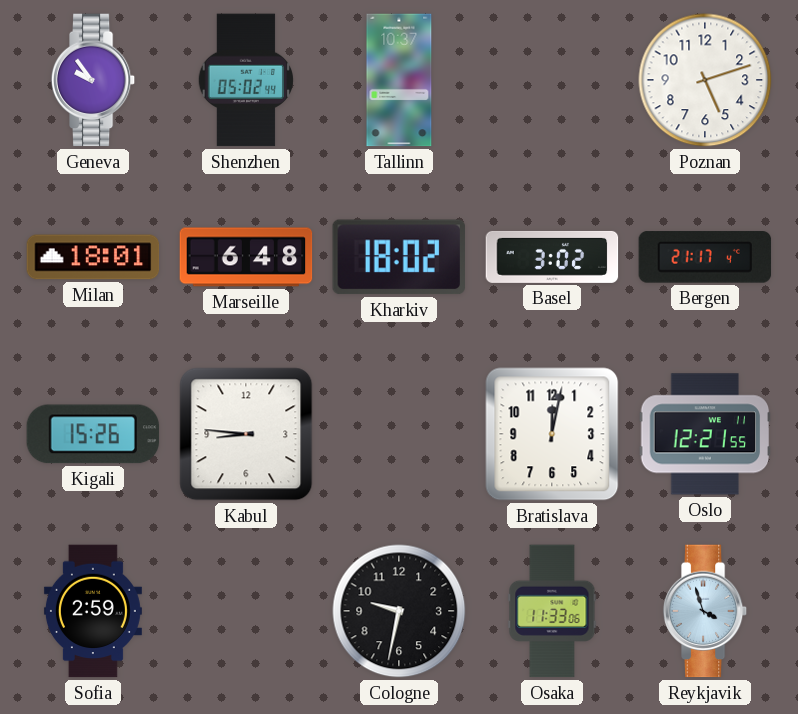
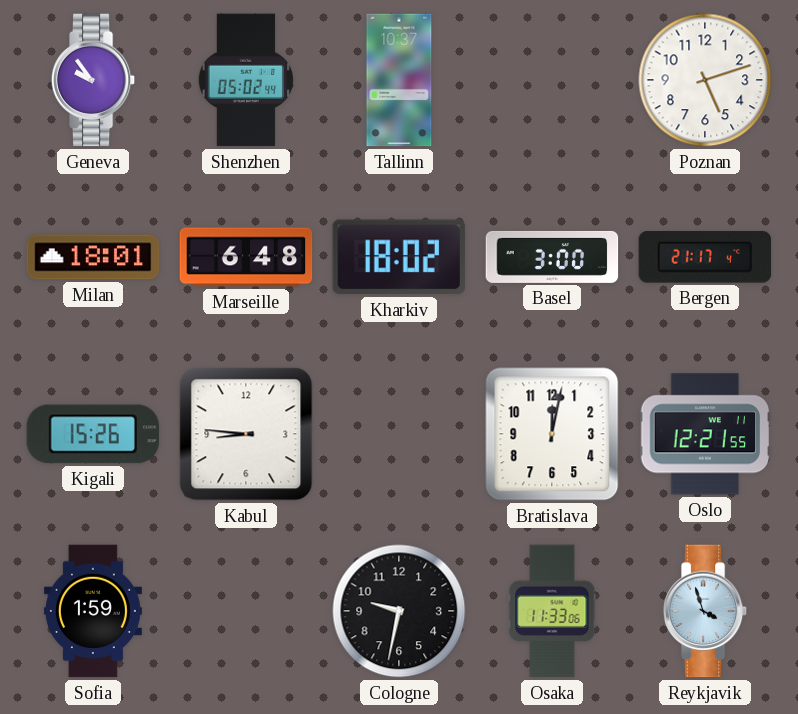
Basel: 3:02 -> 3:00 (552, 257)
Sofia: 2:59 -> 1:59 (93, 611)
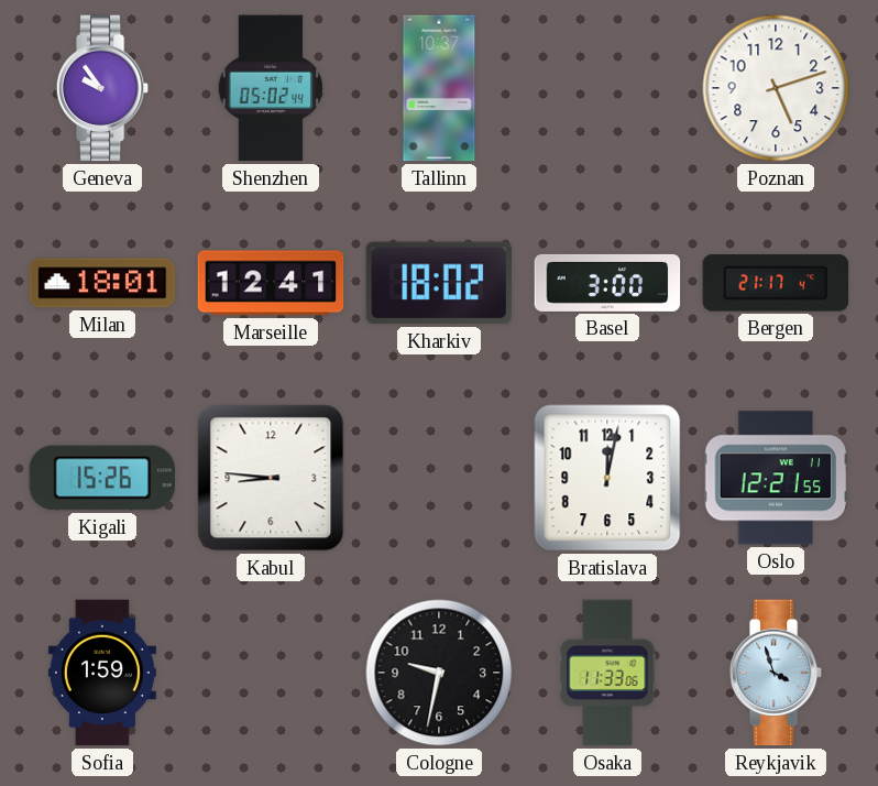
Marseille: 6:48 -> 12:41 (271, 283)
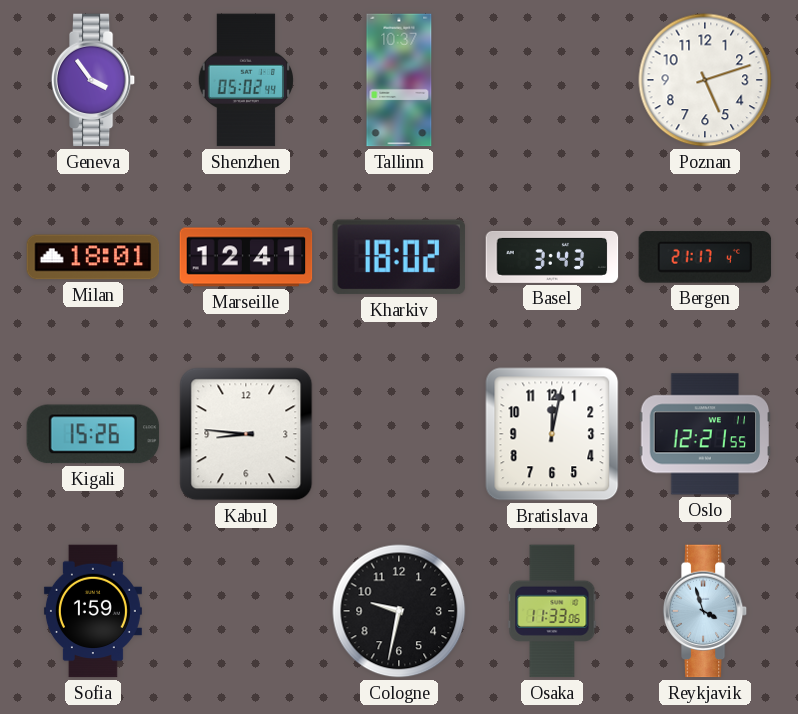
Geneva: 9:54 -> 3:54 (93, 80)
Basel: 3:00 -> 3:43 (552, 257)
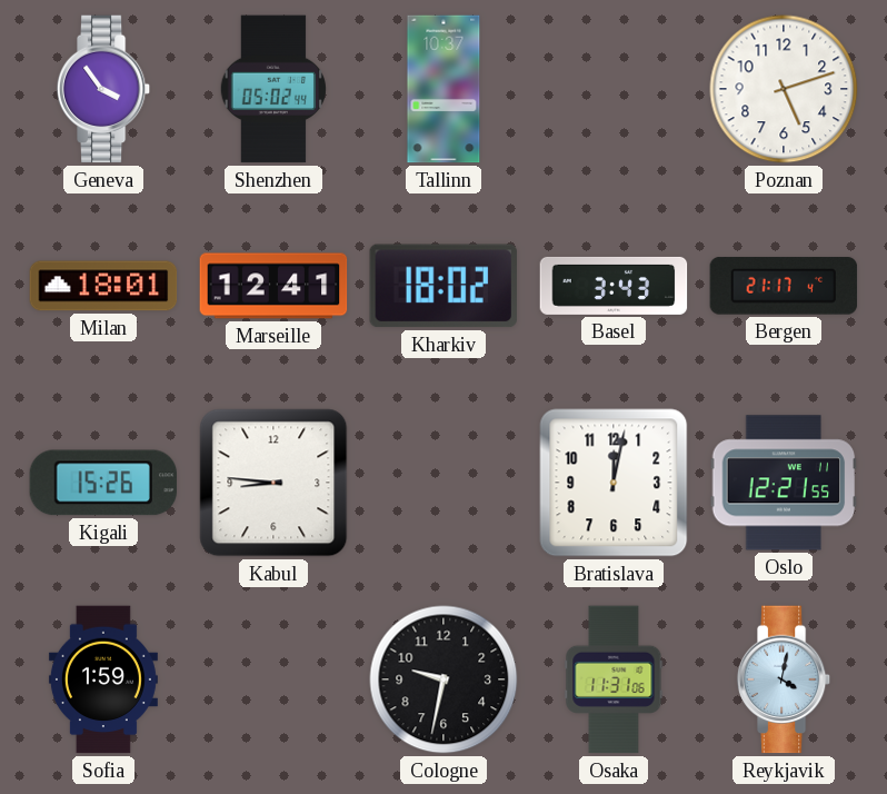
Osaka: 11:33 -> 11:31 (614, 679)
Reykjavik: 3:57 -> 4:02 (784, 679)
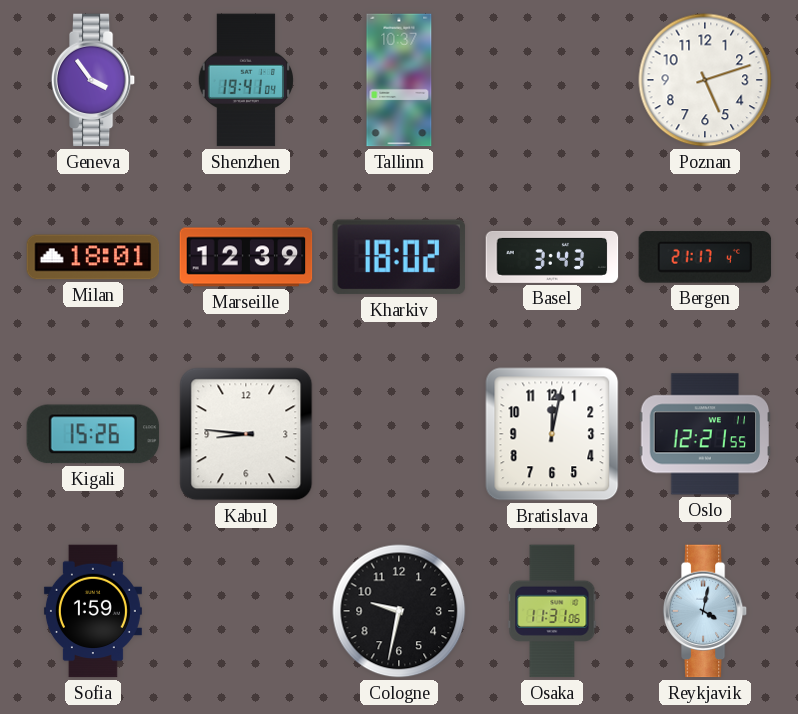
Shenzhen: 05:02 -> 19:41 (245, 80)
Marseille: 12:41 -> 12:39 (246, 257)
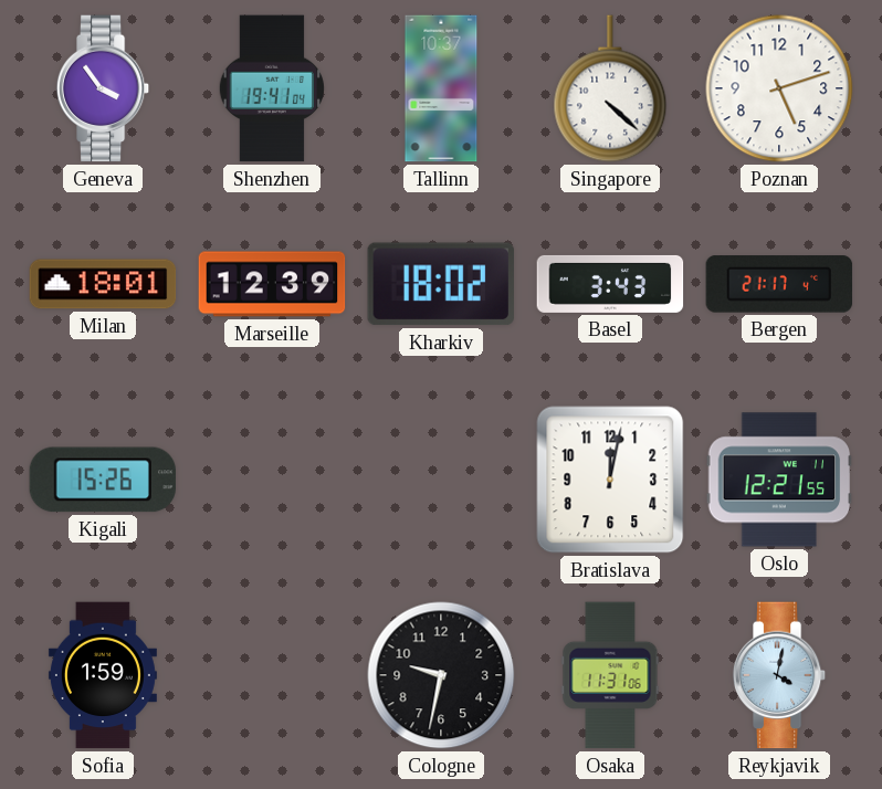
Singapore: none -> 4:22 (610, 88)
Kabul: 8:46 -> none (246, 434)
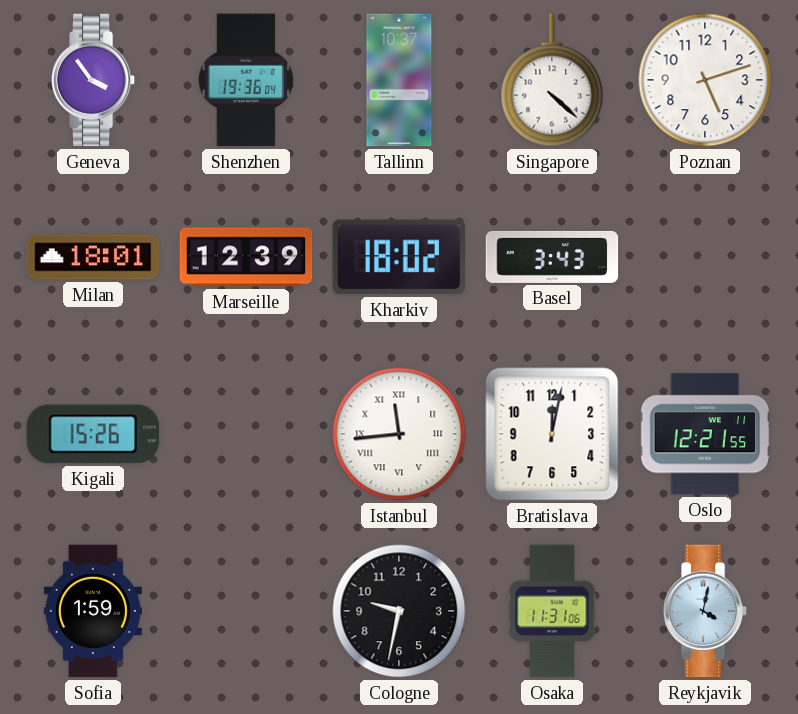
Shenzhen: 19:41 -> 19:36 (245, 80)
Bergen: 21:17 -> none (779, 284)
Istanbul: none -> 11:44 (399, 434)
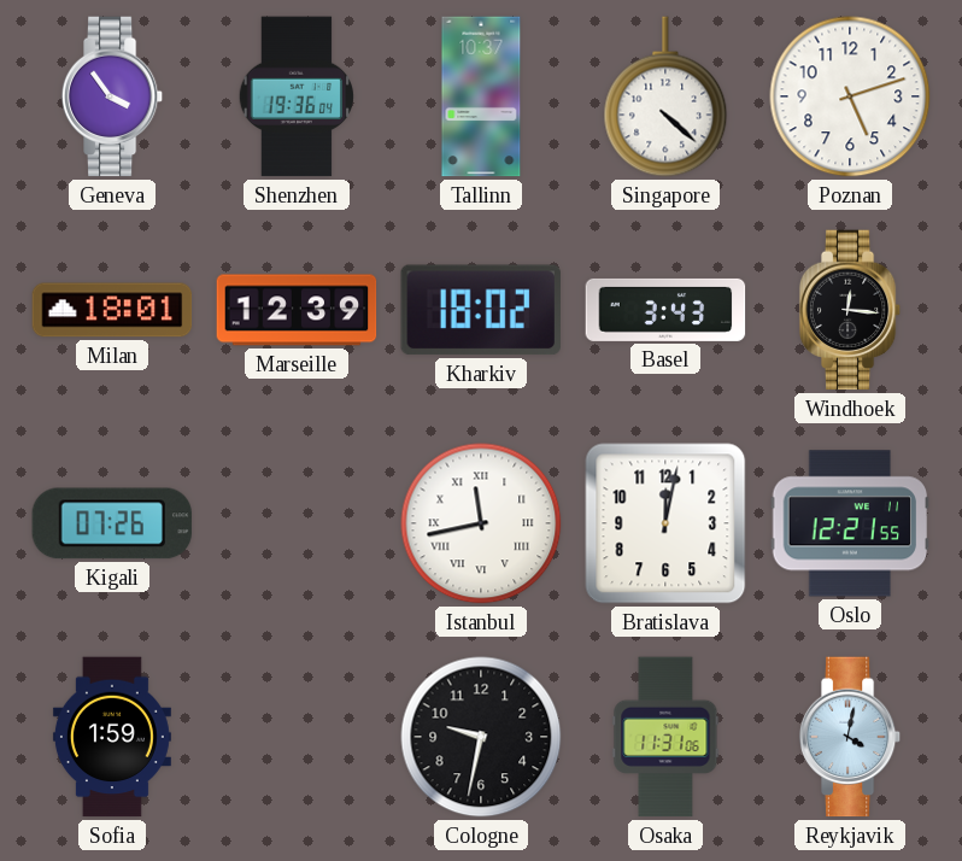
Windhoek: none -> 12:16 (850, 310)
Kigali: 15:26 -> 07:26 (112, 523)
Istanbul: 11:44 -> 11:43 (481, 523)
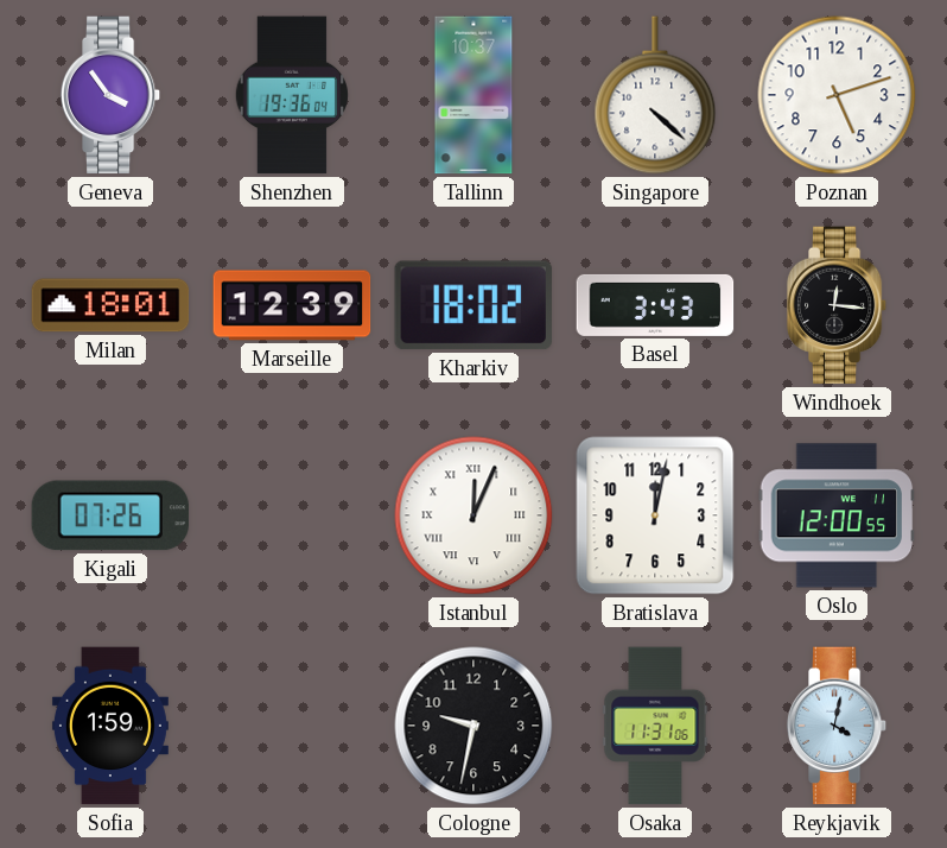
Istanbul: 11:43 -> 12:04 (474, 515)
Oslo: 12:21 -> 12:00 (837, 515)
